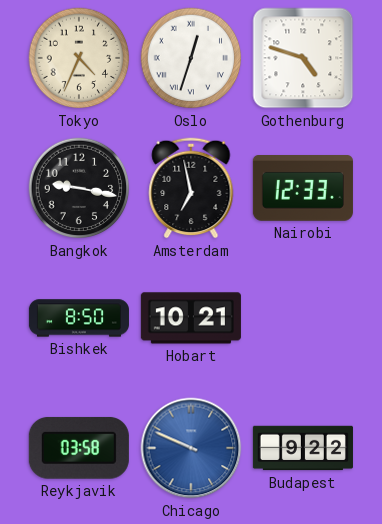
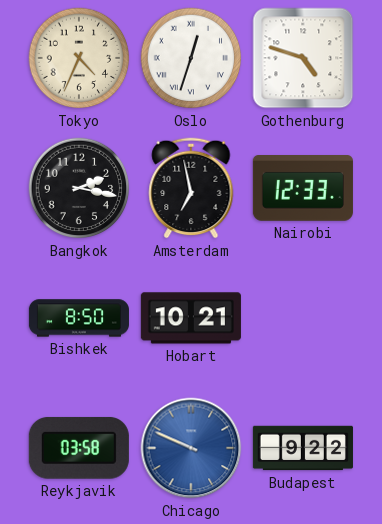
Bangkok: 9:17 -> 2:17 (79, 188)
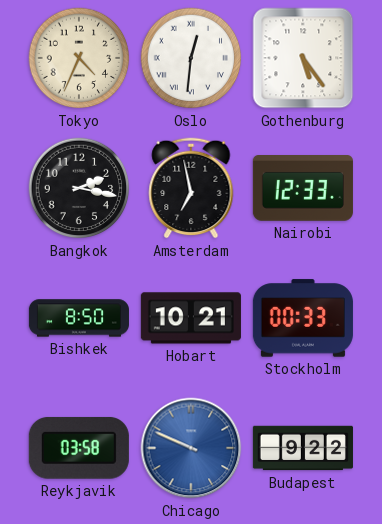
Oslo: 12:33 -> 12:31 (191, 58)
Gothenburg: 4:48 -> 5:24 (303, 58)
Stockholm: none -> 00:33 (303, 318)
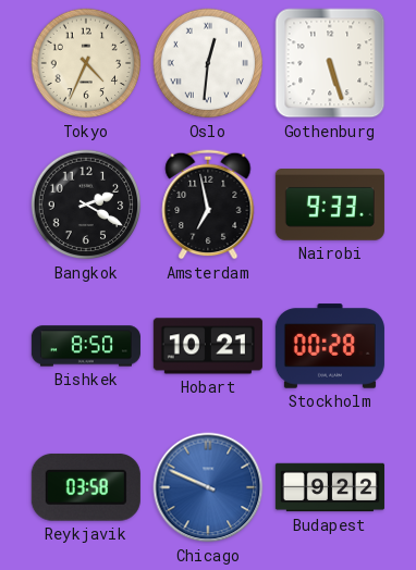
Gothenburg: 5:24 -> 5:27 (330, 63)
Bangkok: 2:17 -> 2:20 (86, 205)
Nairobi: 12:33 -> 9:33 (330, 206)
Stockholm: 00:33 -> 00:28 (330, 346)
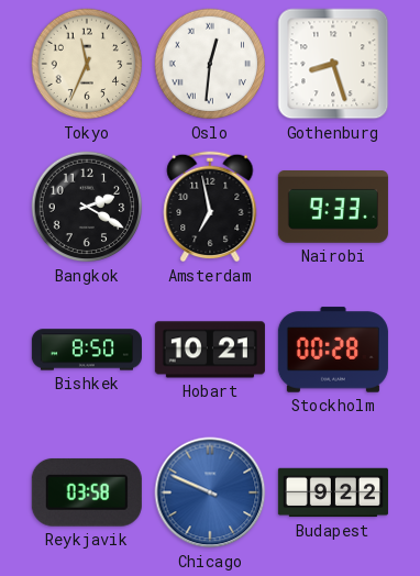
Tokyo: 4:34 -> 11:34 (87, 64)
Gothenburg: 5:27 -> 8:27 (333, 64)
